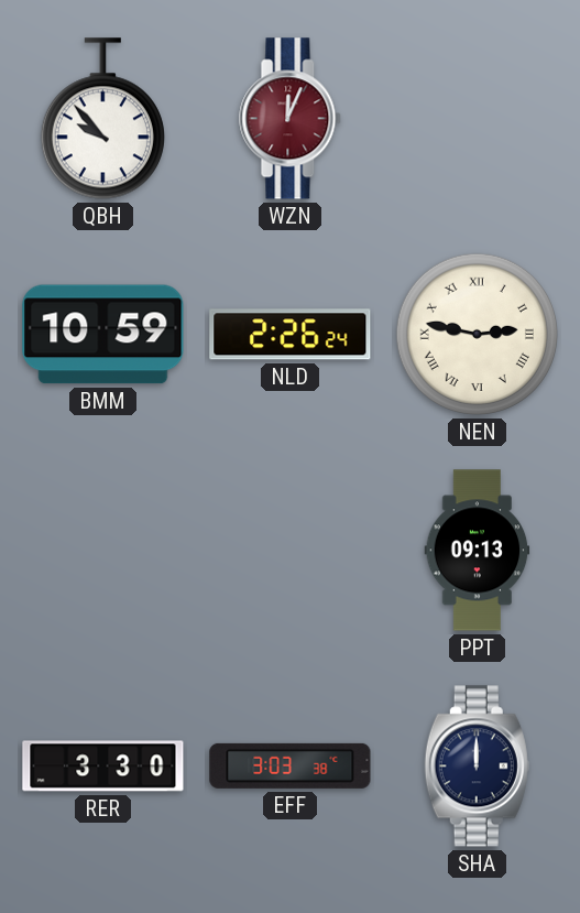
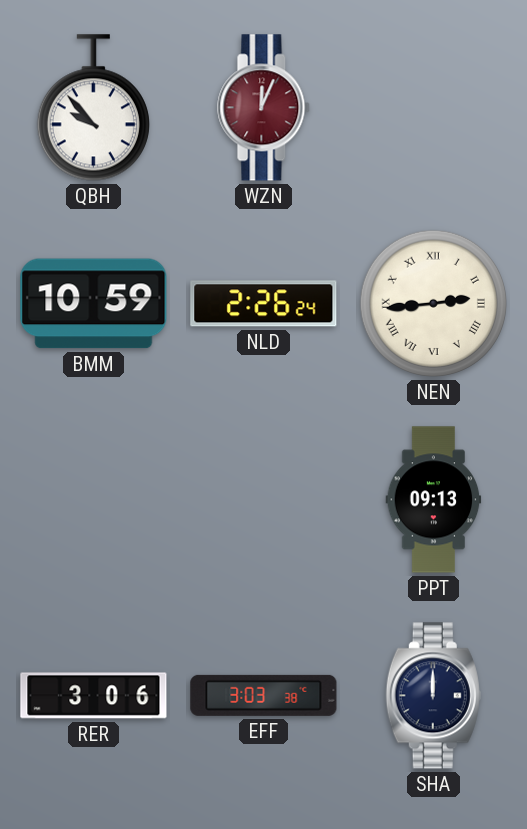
NEN: 2:47 -> 2:44 (433, 303)
RER: 3:30 -> 3:06 (94, 696)
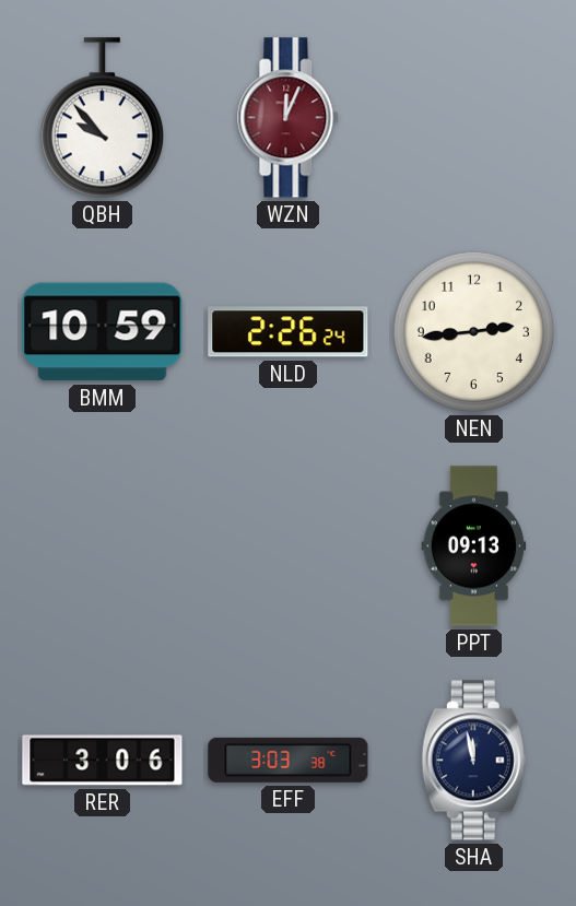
NEN numerals: Roman -> Arabic (473, 331)
SHA: 12:00 -> 11:58 (473, 761)
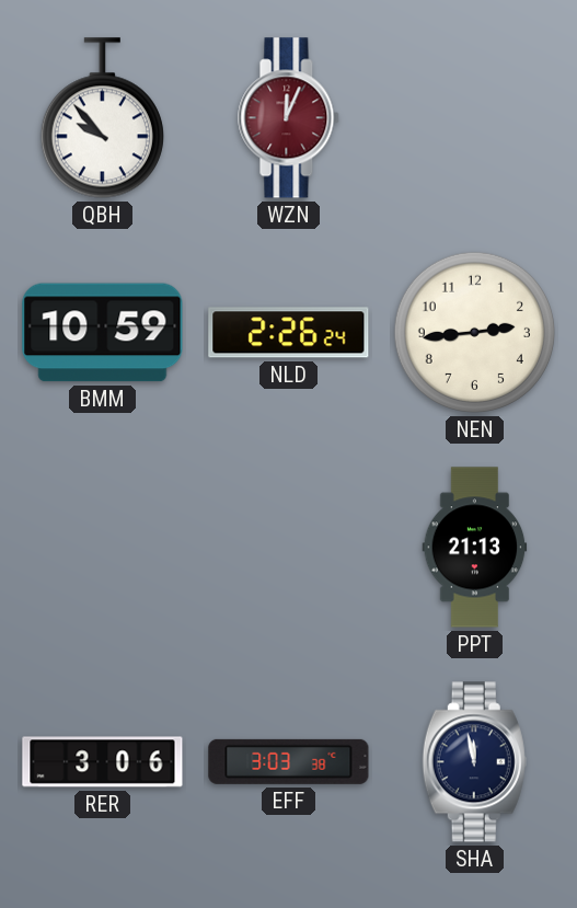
PPT: 09:13 -> 21:13 (475, 548)
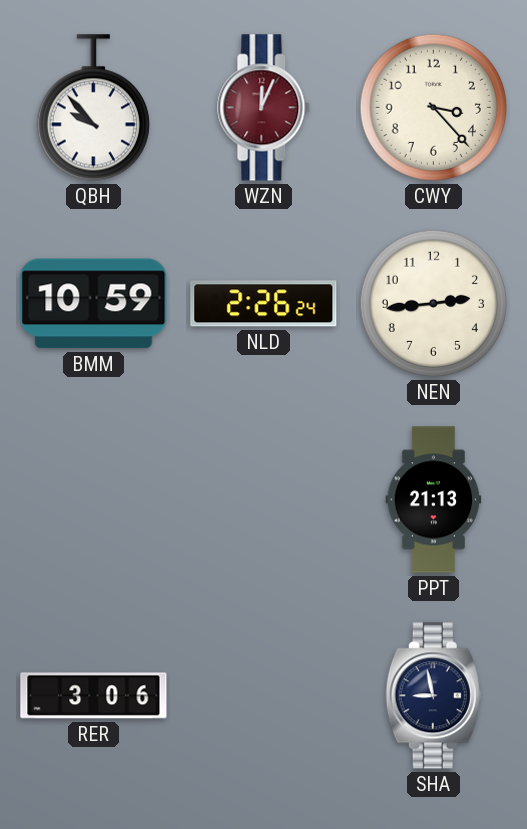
CWY: none -> 3:23 (433, 107)
EFF: 3:03 -> none (289, 761)
SHA: 11:58 -> 8:58 (433, 696)
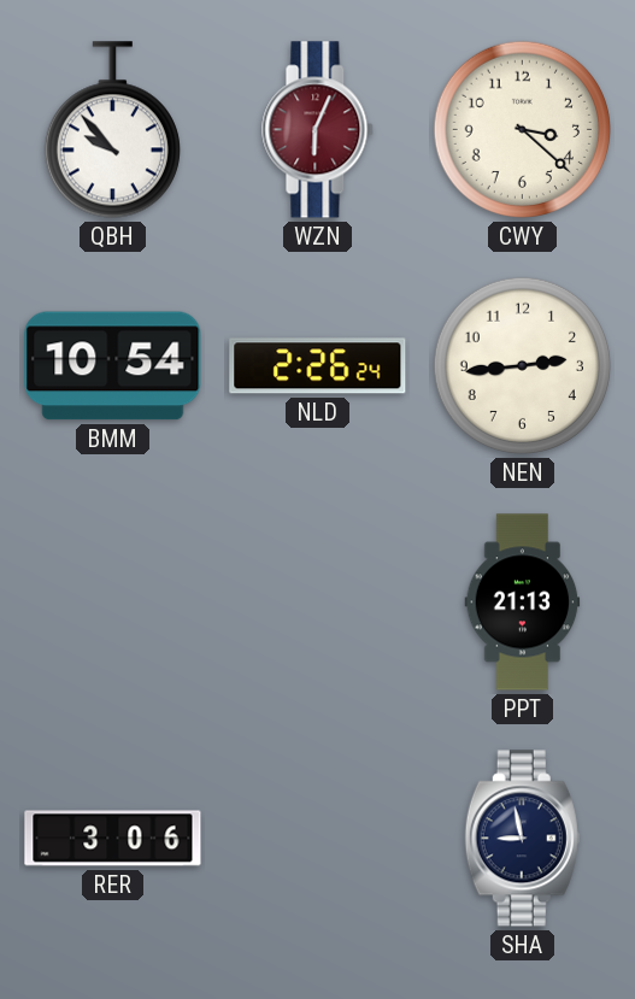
WZN: 12:04 -> 6:04 (318, 130)
CWY: 3:23 -> 3:22 (522, 129)
BMM: 10:59 -> 10:54 (113, 366)
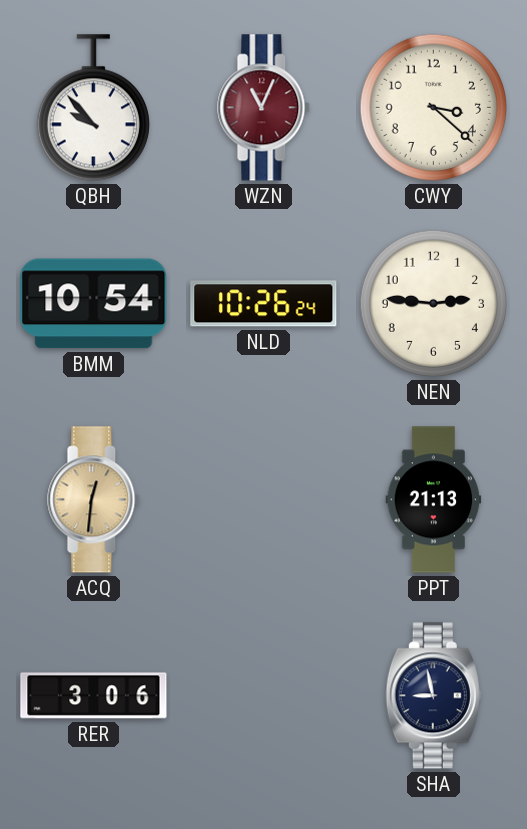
WZN: 6:04 -> 11:04 (264, 108)
NLD: 2:26 -> 10:26 (264, 304)
NEN: 2:44 -> 2:46 (433, 303)
ACQ: none -> 12:31 (94, 500)
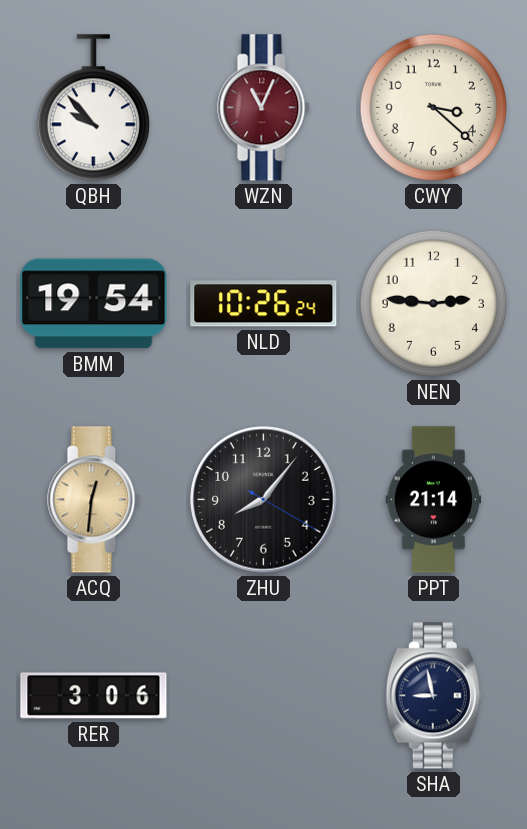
BMM: 10:54 -> 19:54 (94, 304)
ZHU: none -> 8:06 (264, 500)
PPT: 21:13 -> 21:14 (434, 500)
